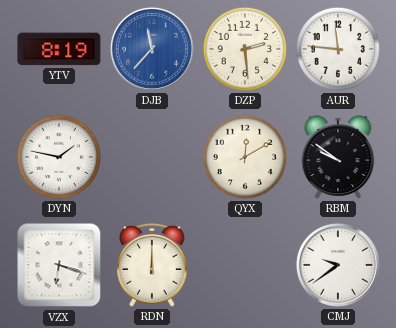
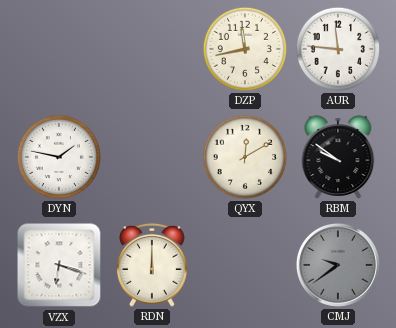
YTV: 8:19 -> none (59, 49)
DJB: 11:37 -> none (152, 49)
DZP: 2:29 -> 11:43 (245, 49)
CMJ dial: white -> grey (338, 265)
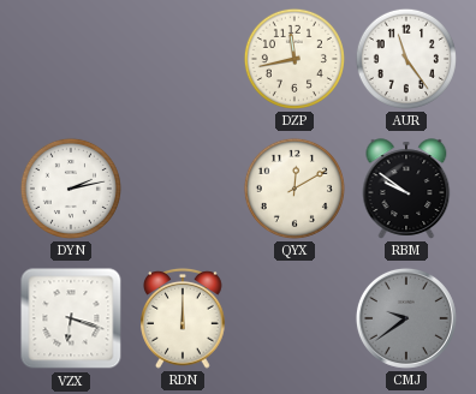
AUR: 11:46 -> 11:24 (406, 59)
DYN: 1:47 -> 2:13 (71, 189)
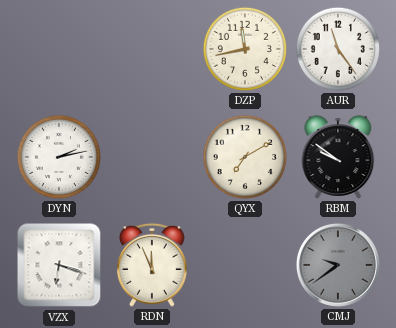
QYX: 12:10 -> 7:10 (245, 157)
RDN: 12:00 -> 11:56 (152, 265)
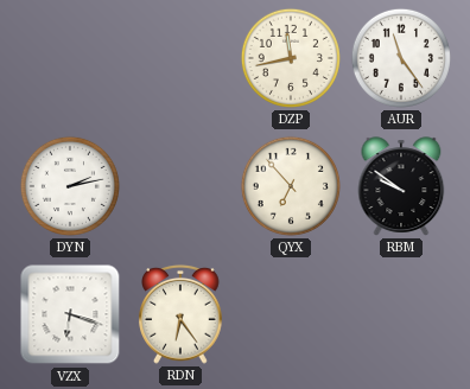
QYX: 7:10 -> 6:53 (291, 186)
RDN: 11:56 -> 6:24 (180, 314)
CMJ: 9:39 -> none (338, 265)
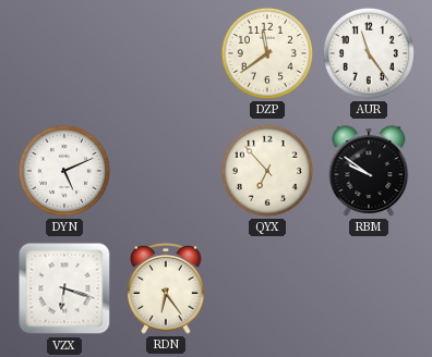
DZP: 11:43 -> 11:39 (267, 53)
DYN: 2:13 -> 5:11 (64, 171)
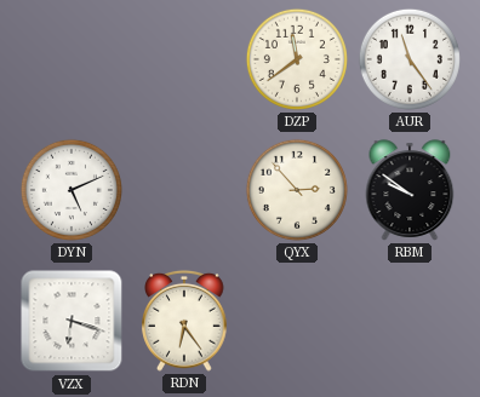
QYX: 6:53 -> 2:53 (297, 190)
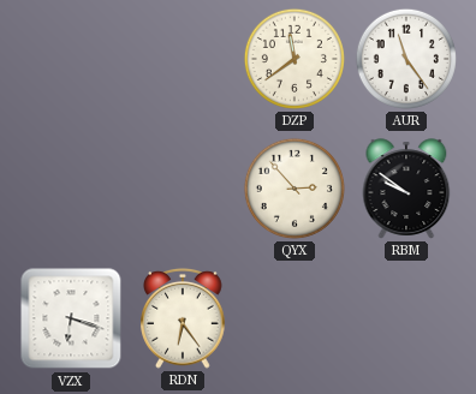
DYN: 5:11 -> none (72, 190)
